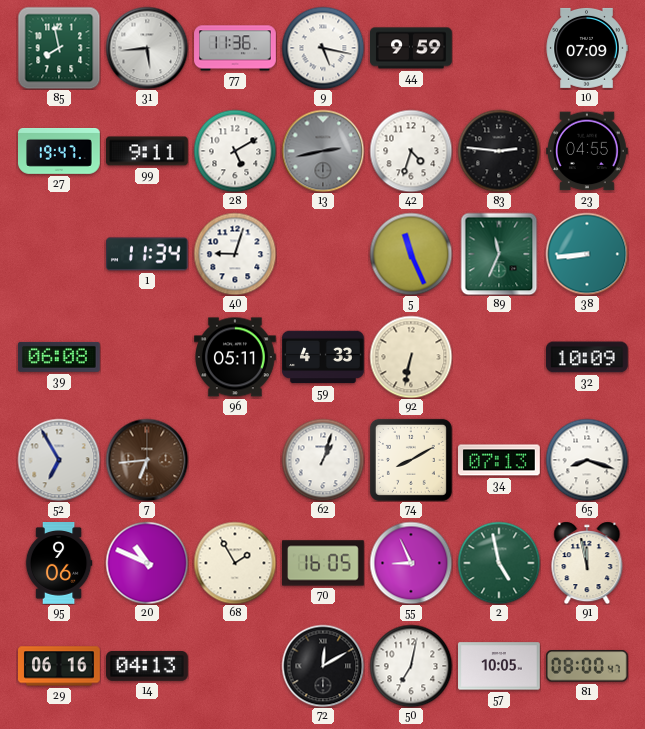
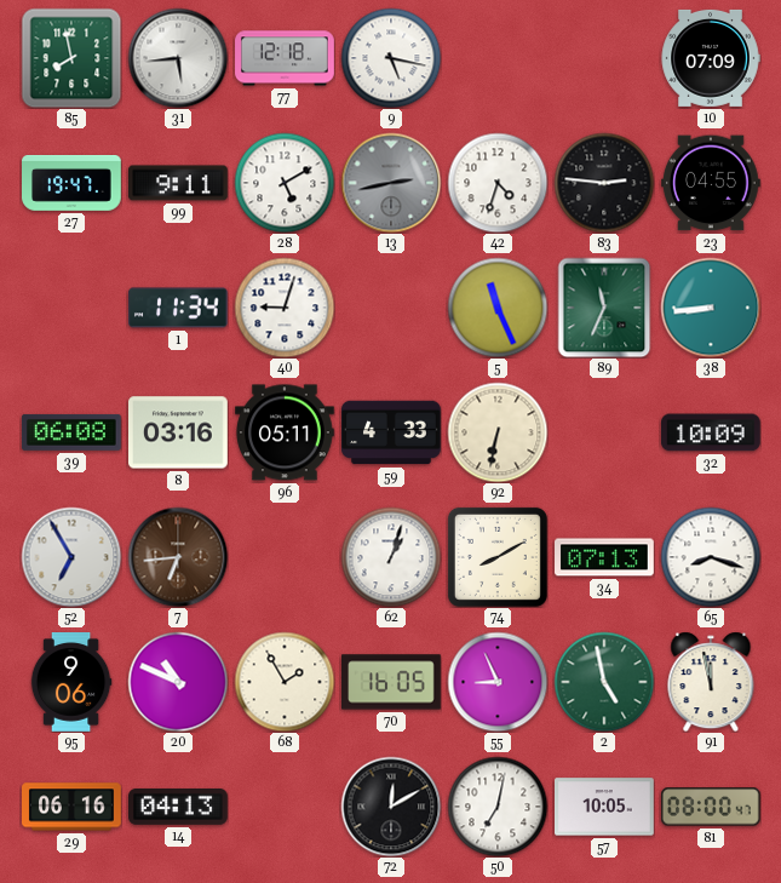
77: 11:36 -> 12:18 (285, 58)
44: 9:59 -> none (412, 48)
8: none -> 03:16 (179, 432)
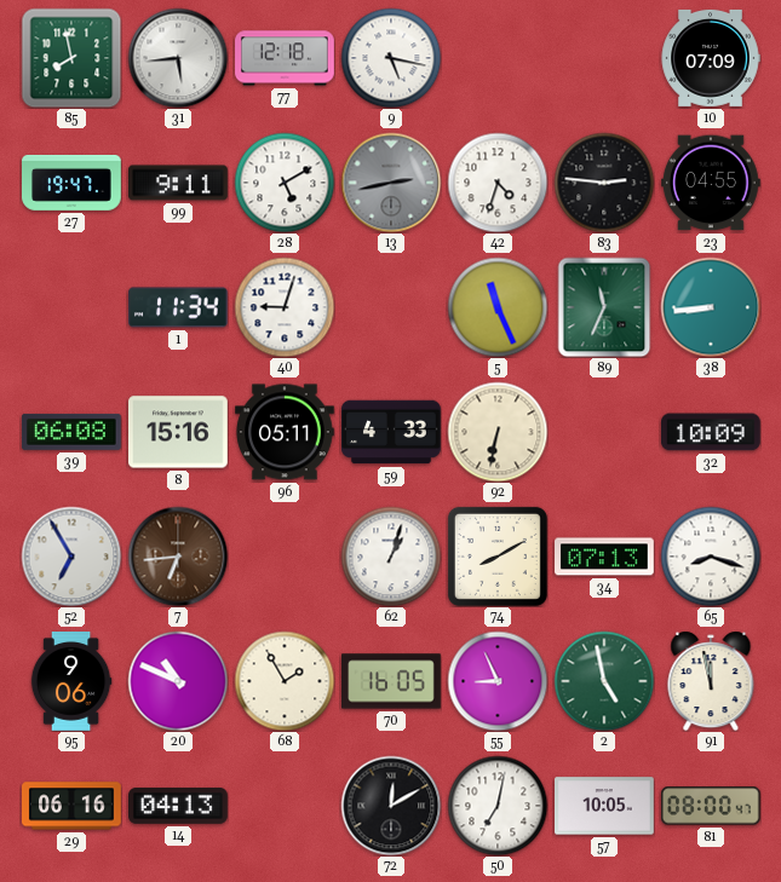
8: 03:16 -> 15:16 (179, 432)
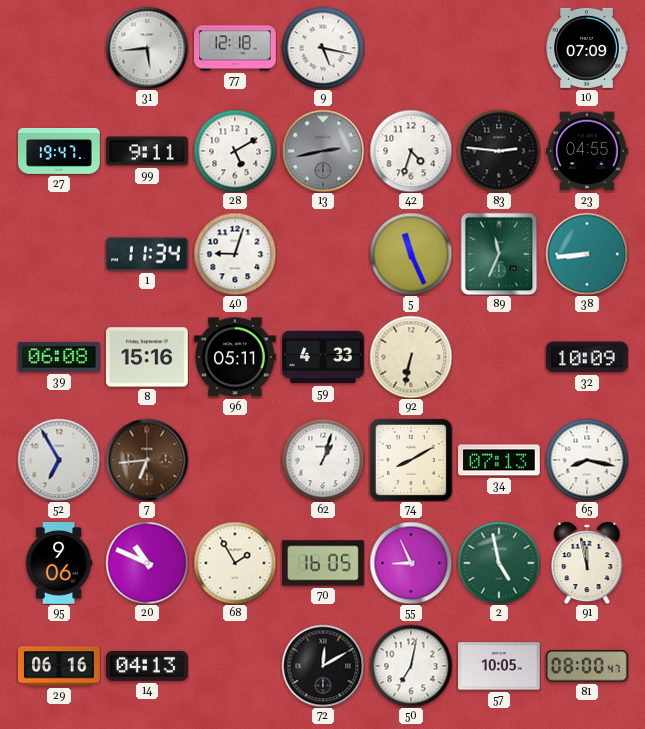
85: 7:58 -> none (71, 58)
65: 8:18 -> 8:17 (587, 460)
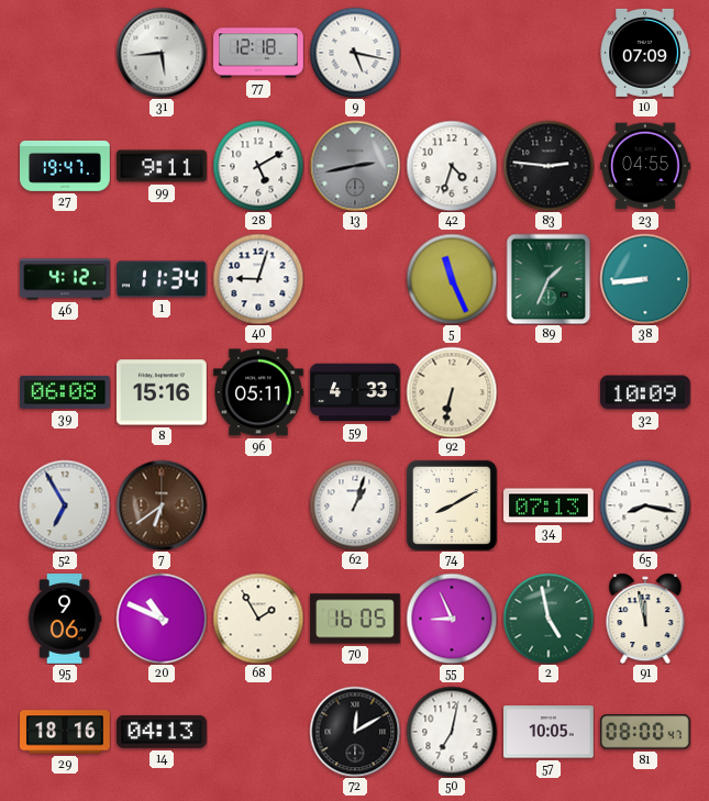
46: none -> 4:12 (66, 279)
89: 11:34 -> 1:34 (549, 279)
7: 6:44 -> 6:39 (162, 505)
29: 06:16 -> 18:16 (66, 732)
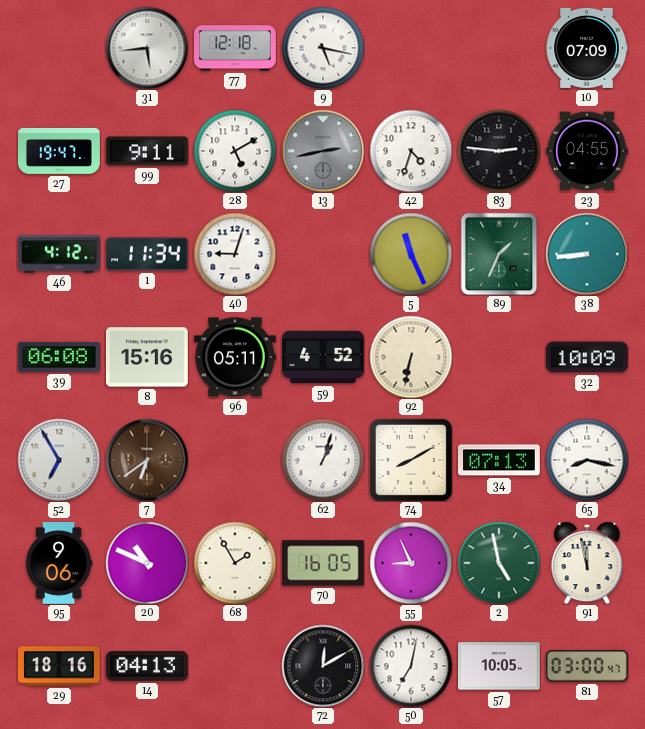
59: 4:33 -> 4:52 (324, 357)
81: 08:00 -> 03:00 (587, 666)
